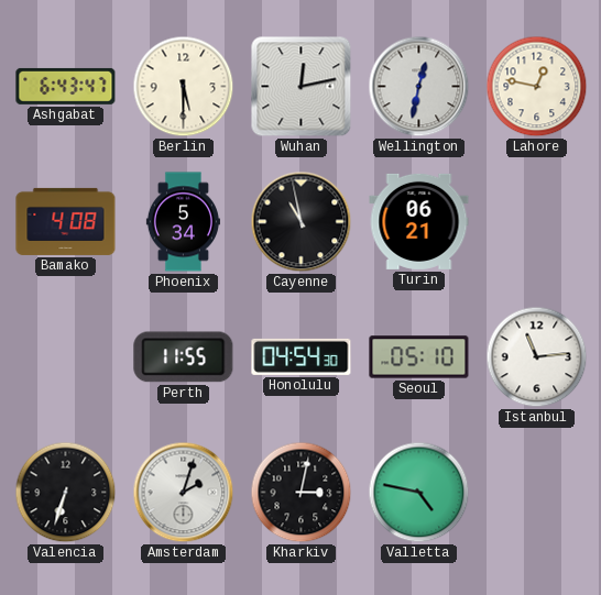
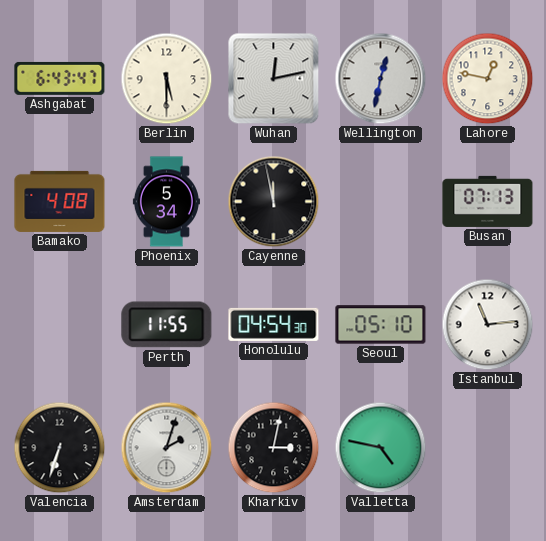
Cayenne: 10:58 -> 11:58 (274, 202)
Turin: 06:21 -> none (419, 221)
Busan: none -> 07:13 (488, 201)
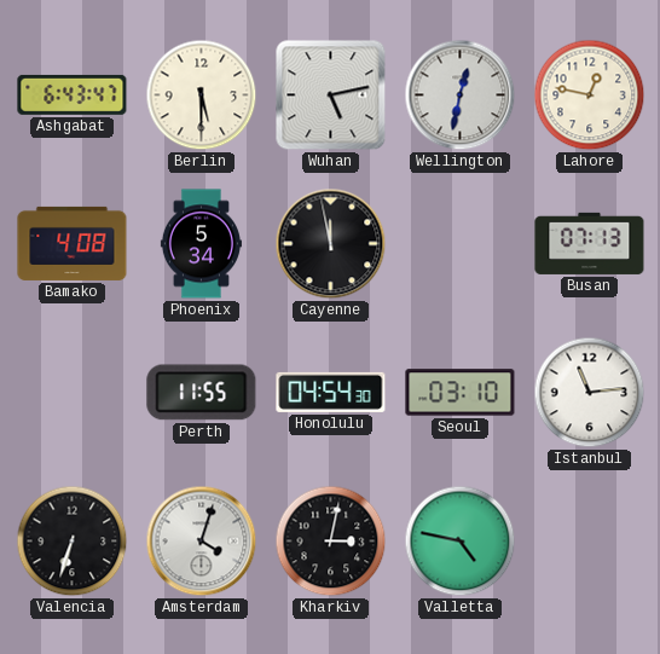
Wuhan: 12:13 -> 5:13 (331, 96)
Seoul: 05:10 -> 03:10 (461, 393)
Amsterdam: 2:03 -> 4:03 (202, 542)
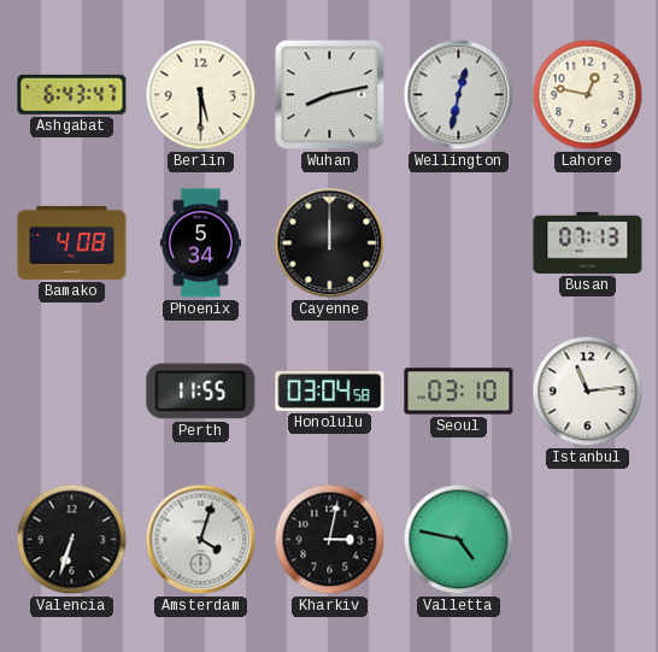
Wuhan: 5:13 -> 8:13 (330, 95)
Cayenne: 11:58 -> 12:00 (330, 243)
Honolulu: 04:54 -> 03:04 (330, 390)
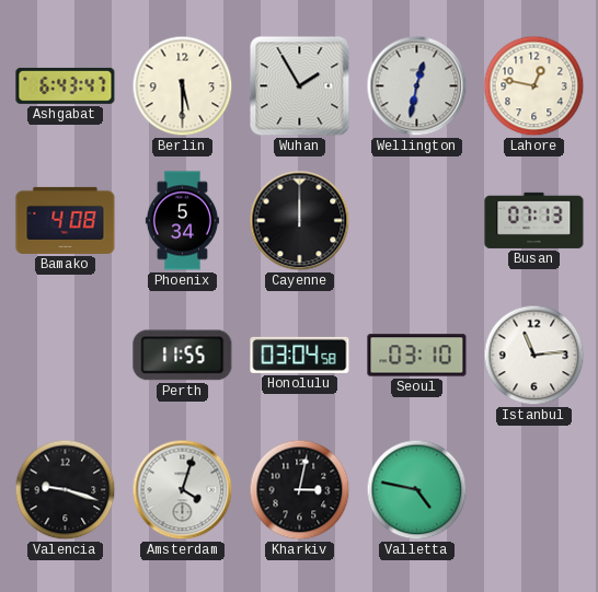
Wuhan: 8:13 -> 1:55 (300, 86)
Valencia: 6:33 -> 9:18 (66, 490)
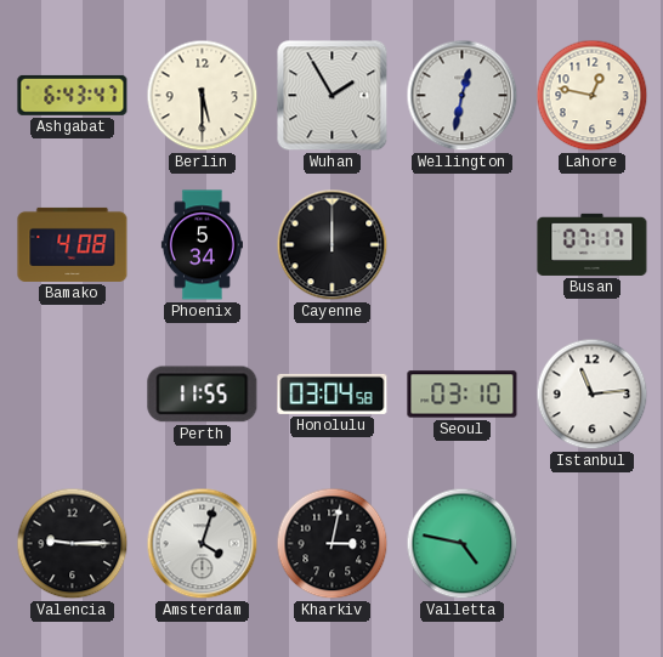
Busan: 07:13 -> 07:17 (593, 244)
Valencia: 9:18 -> 9:15 (73, 544)
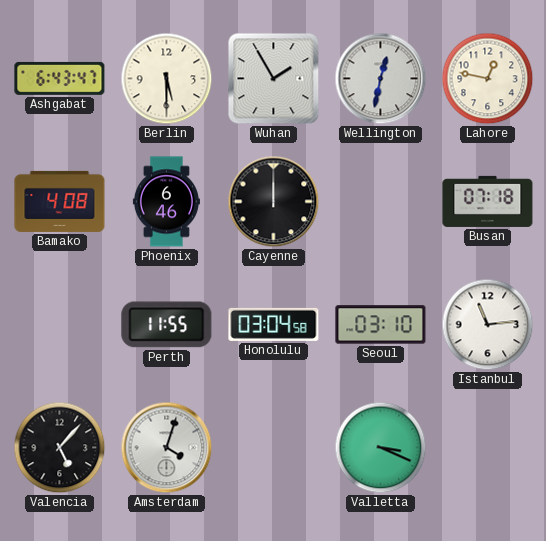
Phoenix: 5:34 -> 6:46 (166, 202)
Busan: 07:17 -> 07:18 (488, 201)
Valencia: 9:15 -> 5:07 (60, 448)
Kharkiv: 3:02 -> none (333, 544)
Valletta: 4:47 -> 3:19 (381, 448)
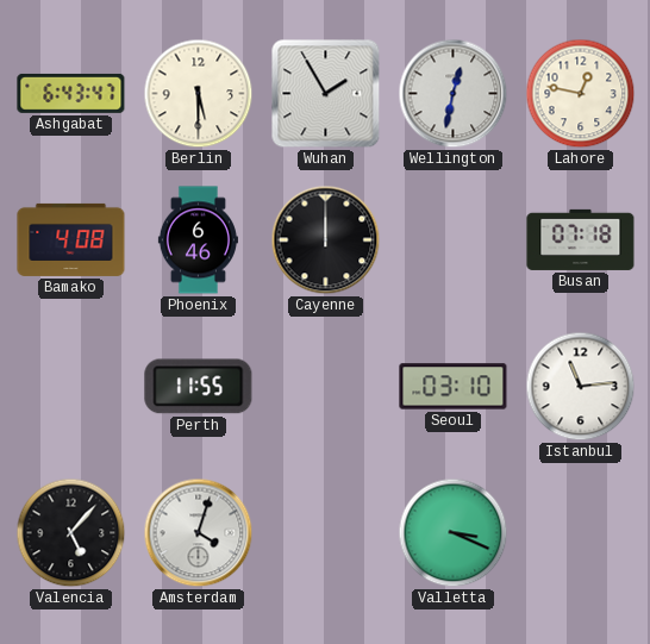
Honolulu: 03:04 -> none (274, 324)
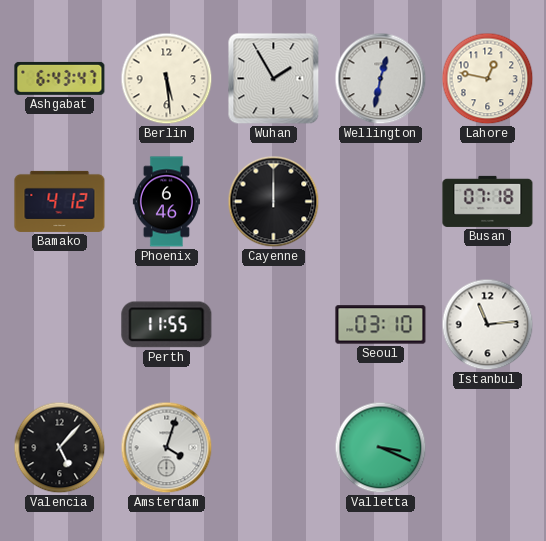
Berlin: 5:30 -> 5:29 (167, 79)
Bamako: 4:08 -> 4:12 (60, 201)
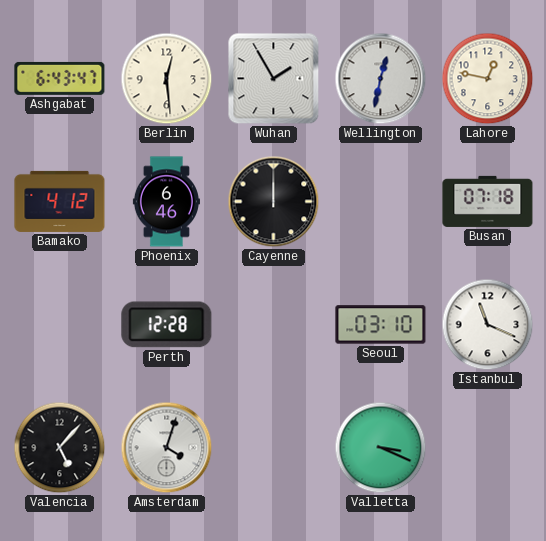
Berlin: 5:29 -> 12:29 (167, 79)
Perth: 11:55 -> 12:28 (167, 325)
Istanbul: 11:14 -> 11:19 (488, 325)
